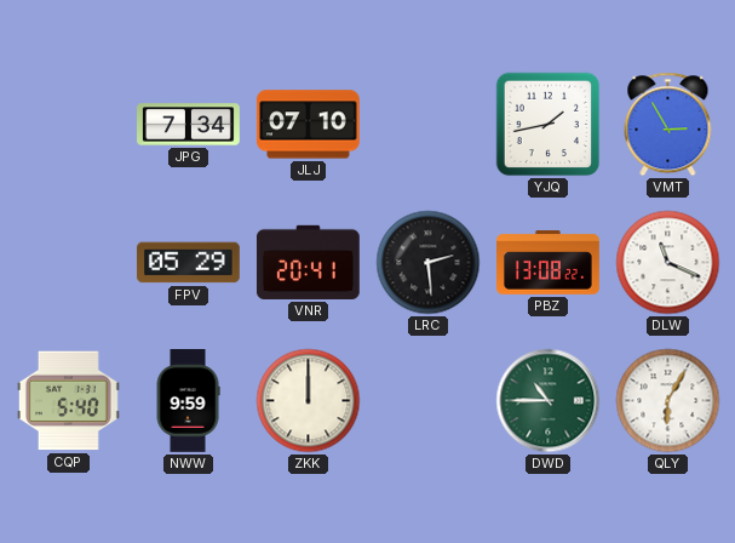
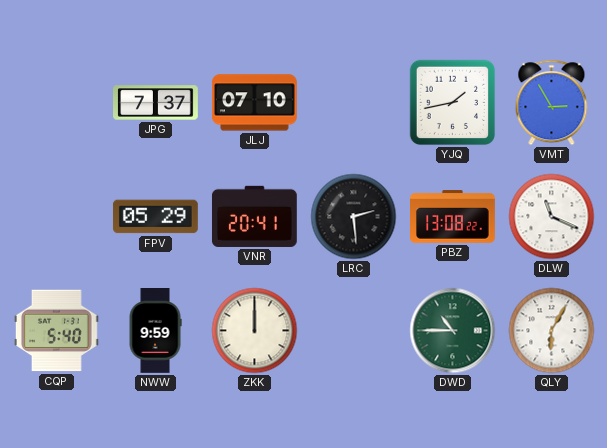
JPG: 7:34 -> 7:37 (156, 103)
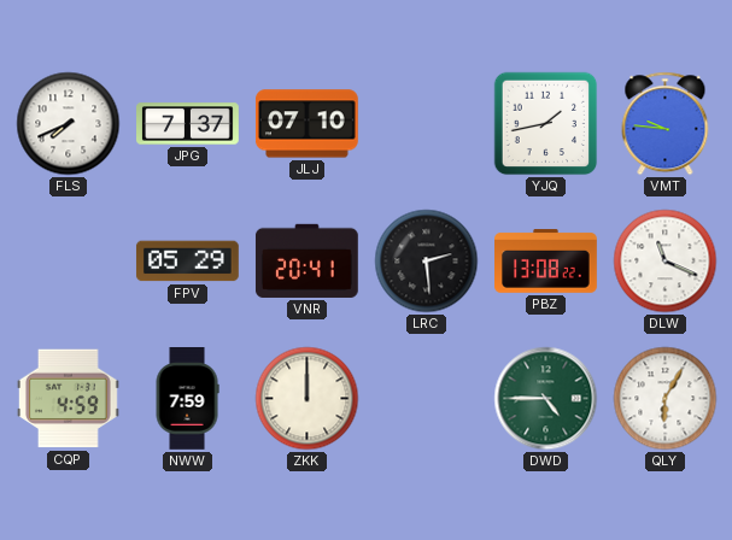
FLS: none -> 7:41 (69, 124)
VMT: 2:55 -> 9:46 (666, 124)
CQP: 5:40 -> 4:59 (68, 399)
NWW: 9:59 -> 7:59 (187, 399)
DWD: 10:45 -> 4:45 (546, 399)
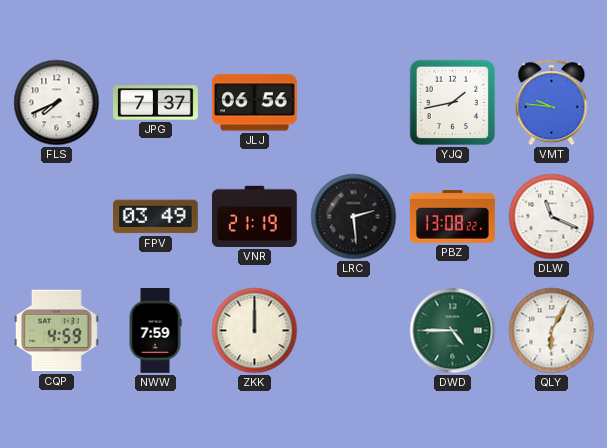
JLJ: 07:10 -> 06:56 (254, 103)
FPV: 05:29 -> 03:49 (156, 217)
VNR: 20:41 -> 21:19 (254, 216)
